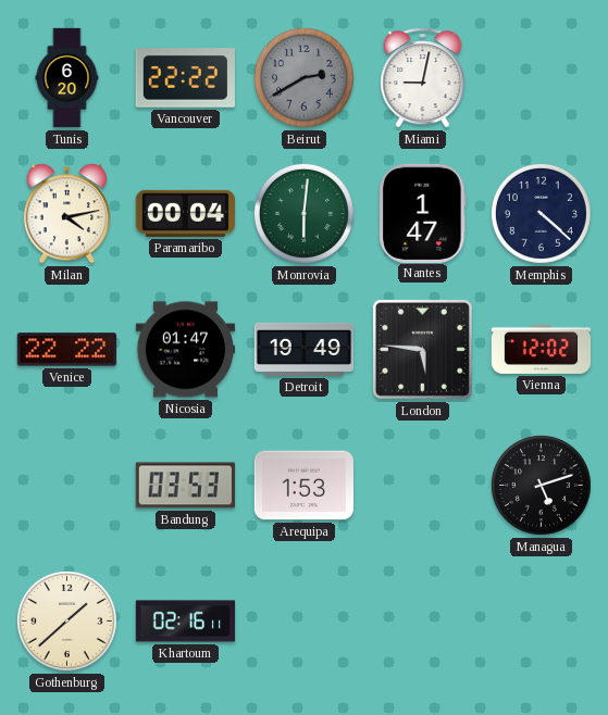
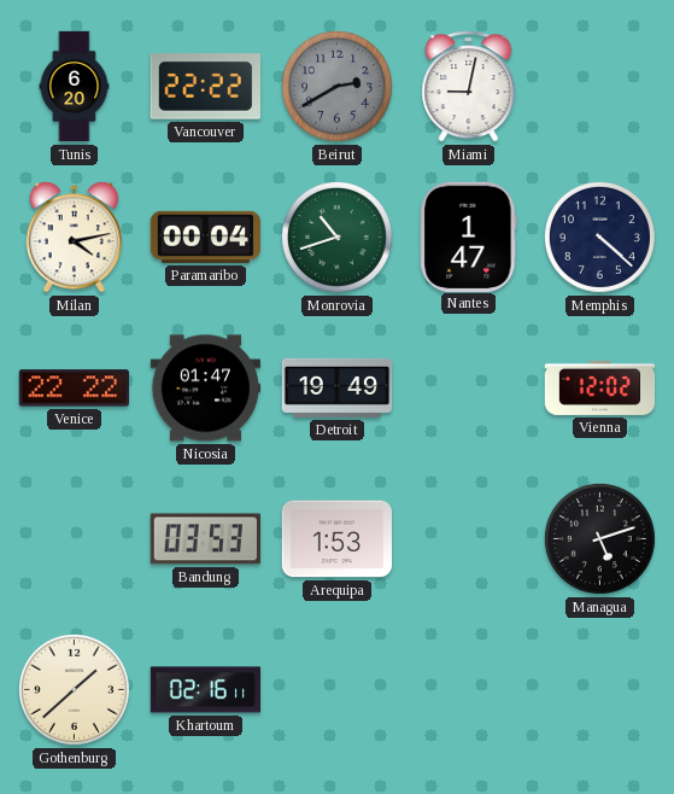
Monrovia: 6:01 -> 10:42 (336, 237)
London: 5:46 -> none (422, 349)
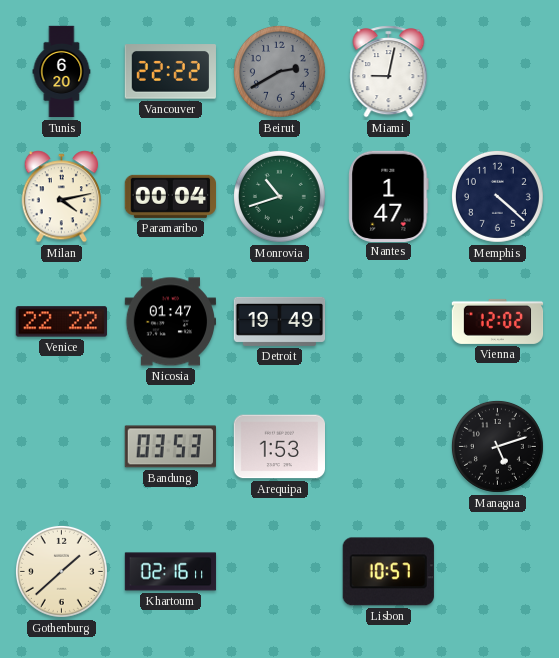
Lisbon: none -> 10:57 (388, 572)
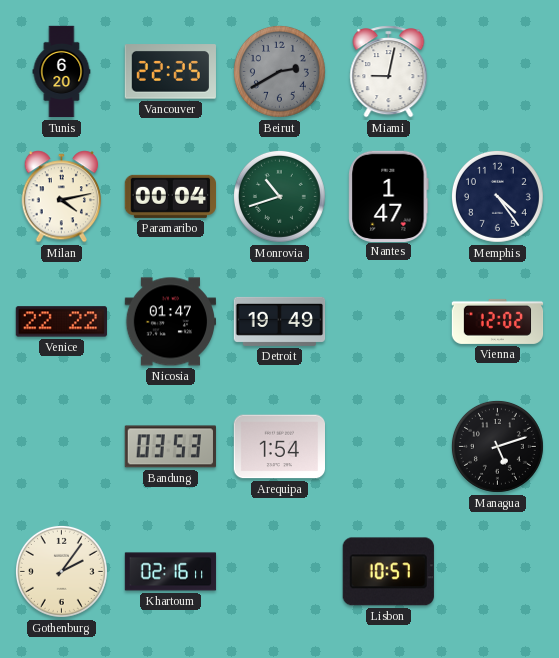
Vancouver: 22:22 -> 22:25 (170, 72)
Memphis: 4:22 -> 4:24 (497, 196)
Arequipa: 1:53 -> 1:54 (279, 447)
Gothenburg: 1:38 -> 2:06 (61, 571)
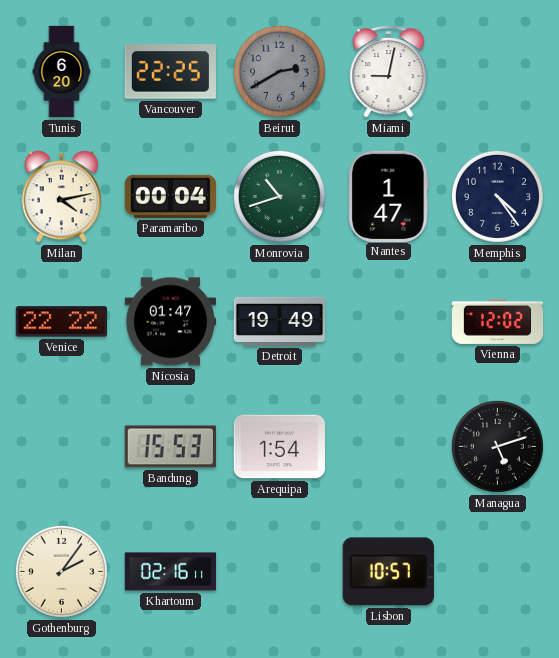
Bandung: 03:53 -> 15:53 (170, 447)
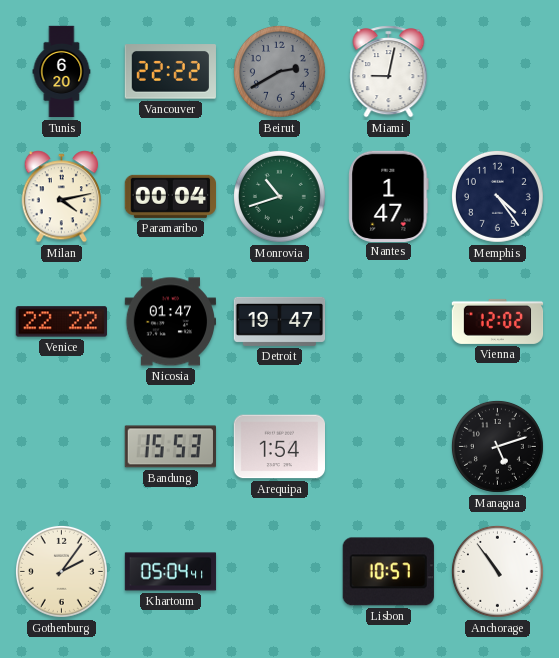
Vancouver: 22:25 -> 22:22 (170, 72)
Detroit: 19:49 -> 19:47 (280, 321)
Khartoum: 02:16 -> 05:04 (171, 572)
Anchorage: none -> 10:54 (497, 571)
